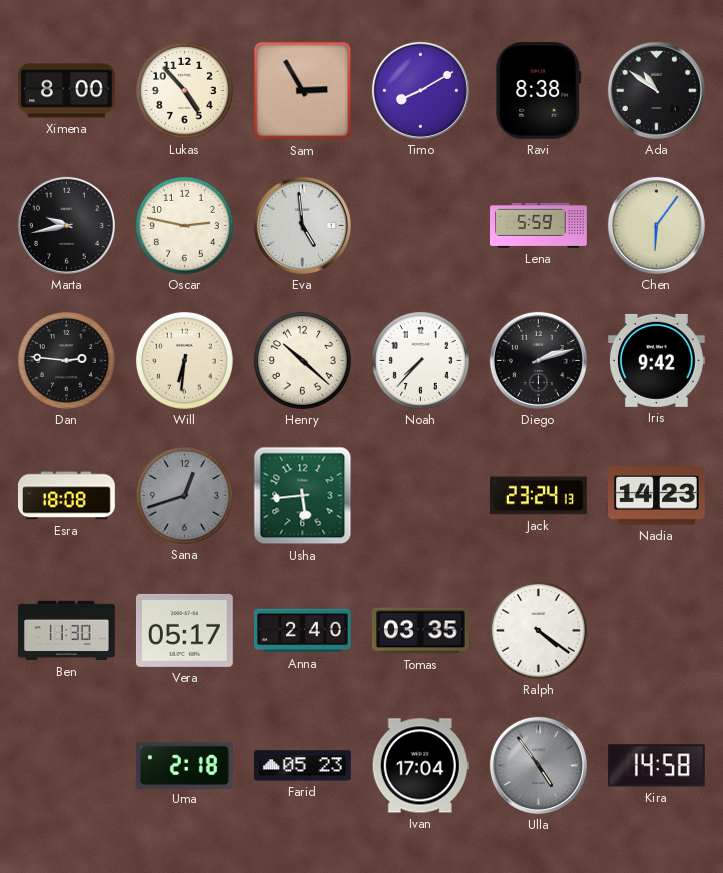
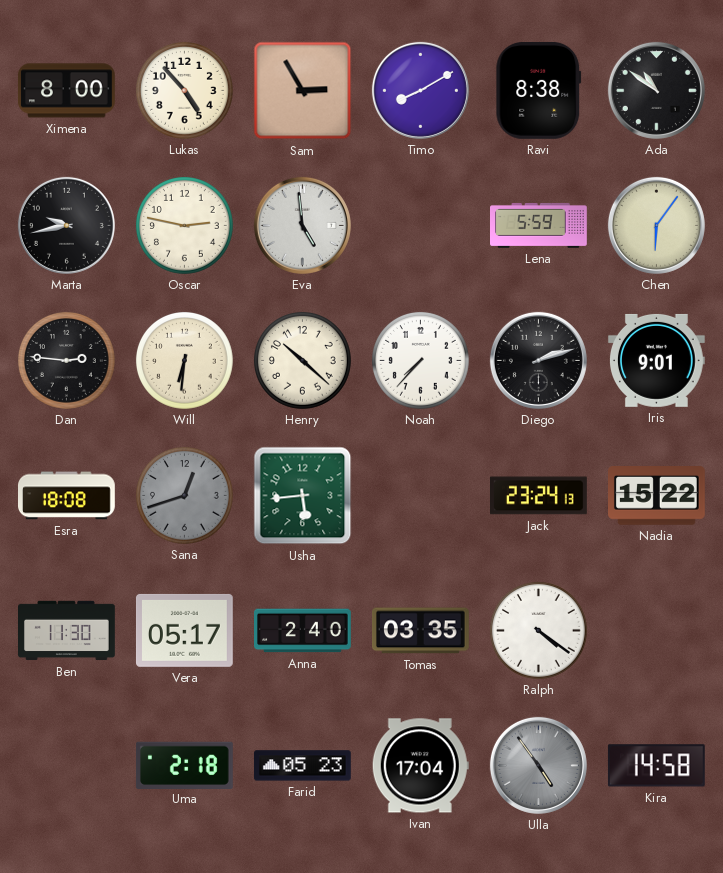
Iris: 9:42 -> 9:01 (656, 360)
Nadia: 14:23 -> 15:22 (657, 496)
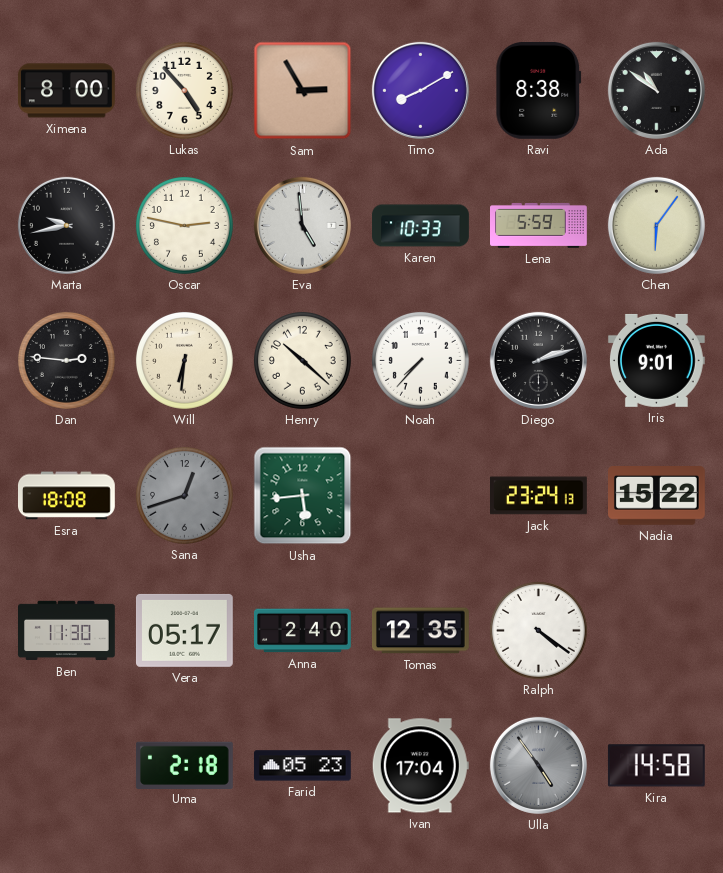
Karen: none -> 10:33 (421, 226)
Tomas: 03:35 -> 12:35 (421, 631)
